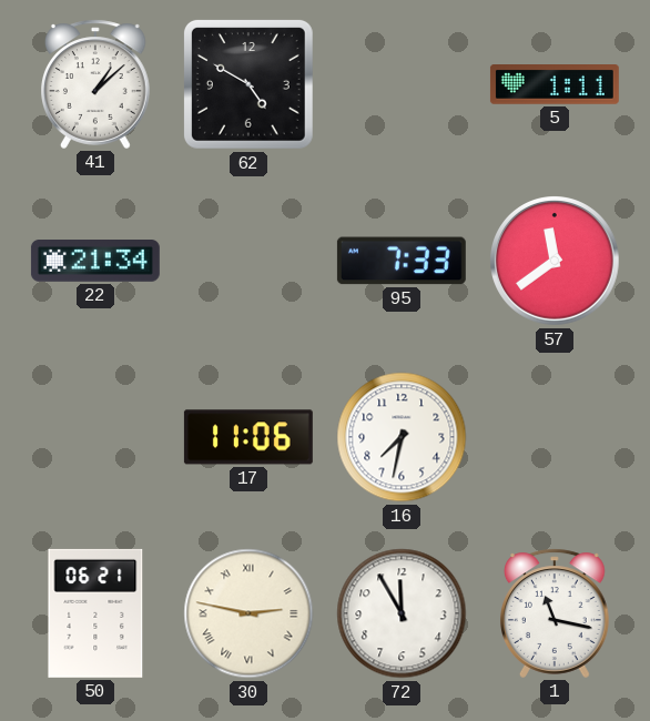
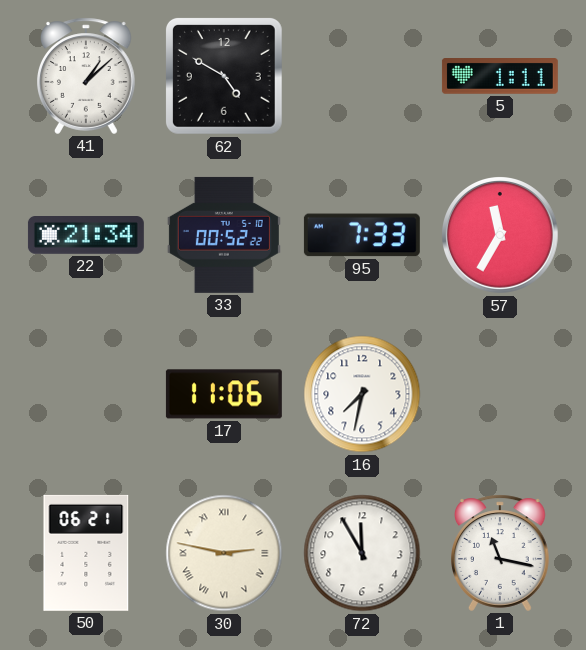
33: none -> 00:52 (224, 235)
57: 11:39 -> 11:35 (500, 235)
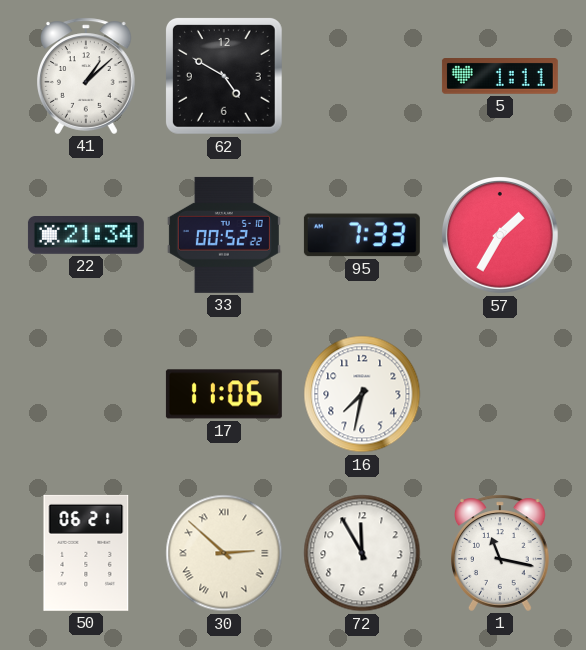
57: 11:35 -> 1:35 (500, 235)
30: 2:47 -> 2:52 (224, 553)
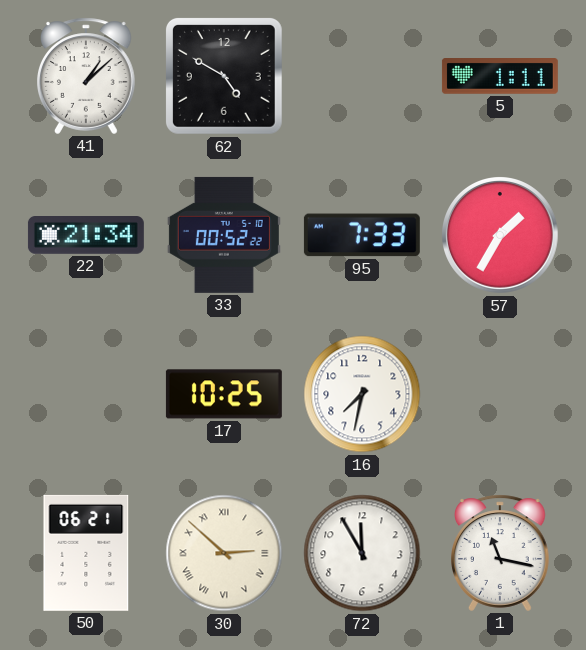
17: 11:06 -> 10:25 (224, 394)
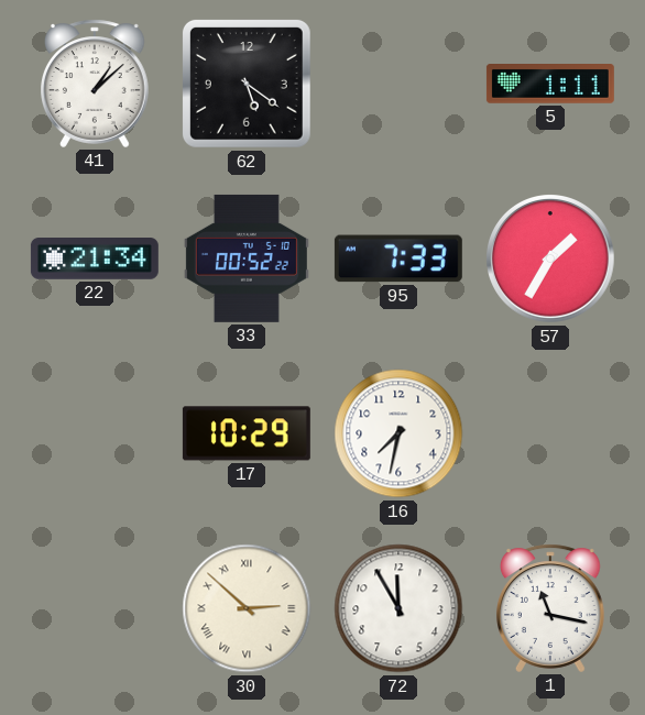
62: 4:50 -> 5:21 (247, 84)
17: 10:25 -> 10:29 (247, 433)
50: 06:21 -> none (86, 553)
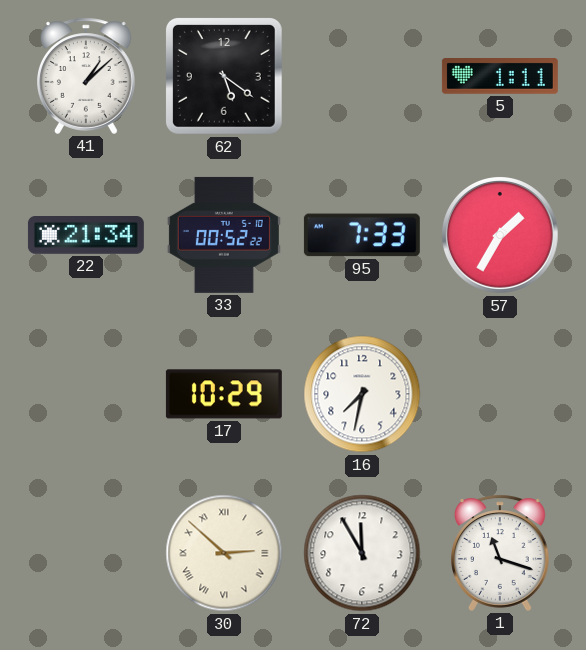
1: 11:17 -> 11:18 (501, 553)
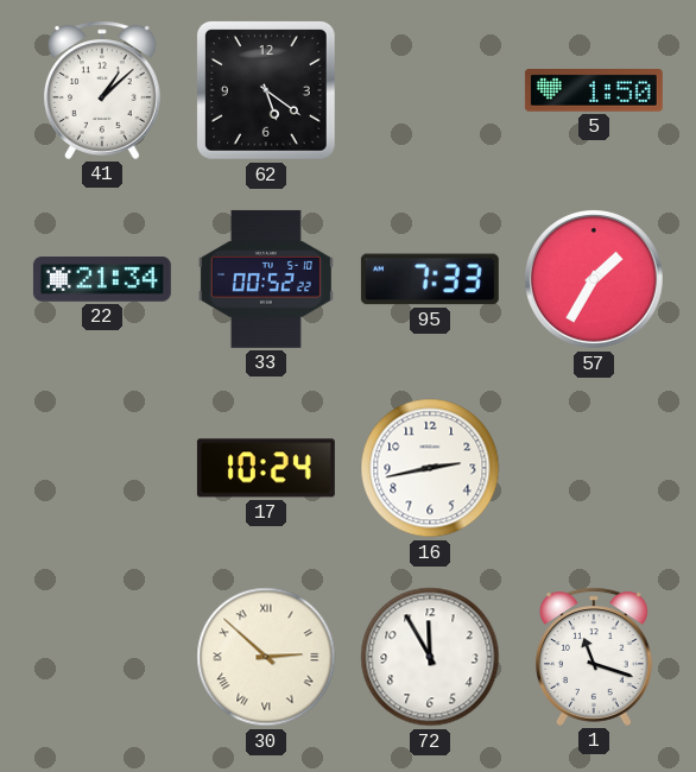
5: 1:11 -> 1:50 (594, 91)
17: 10:29 -> 10:24 (266, 468)
16: 7:32 -> 2:43 (430, 468)
